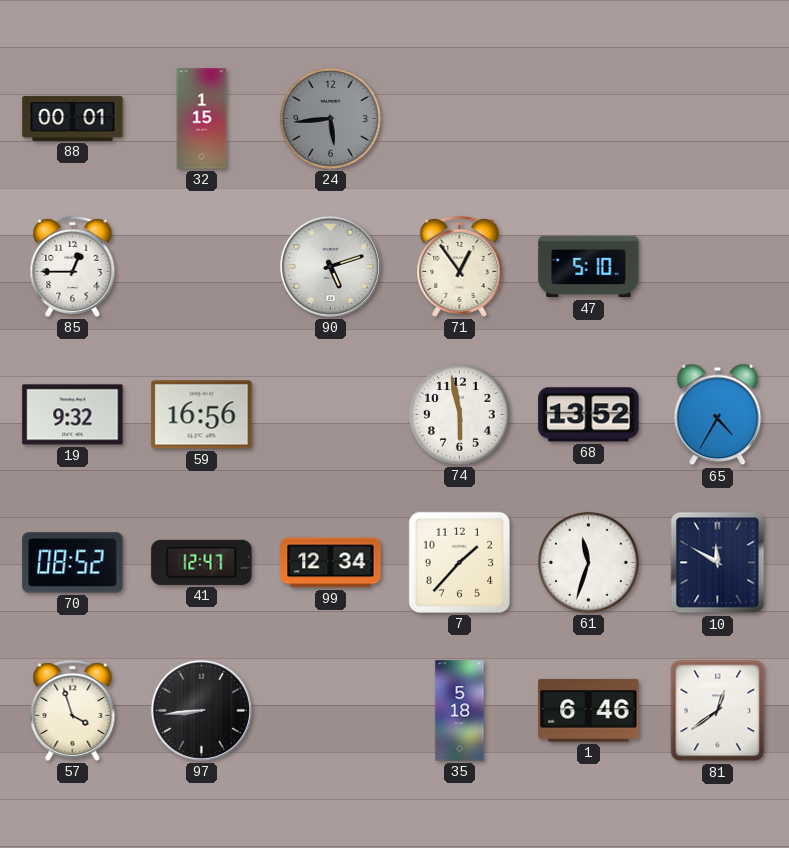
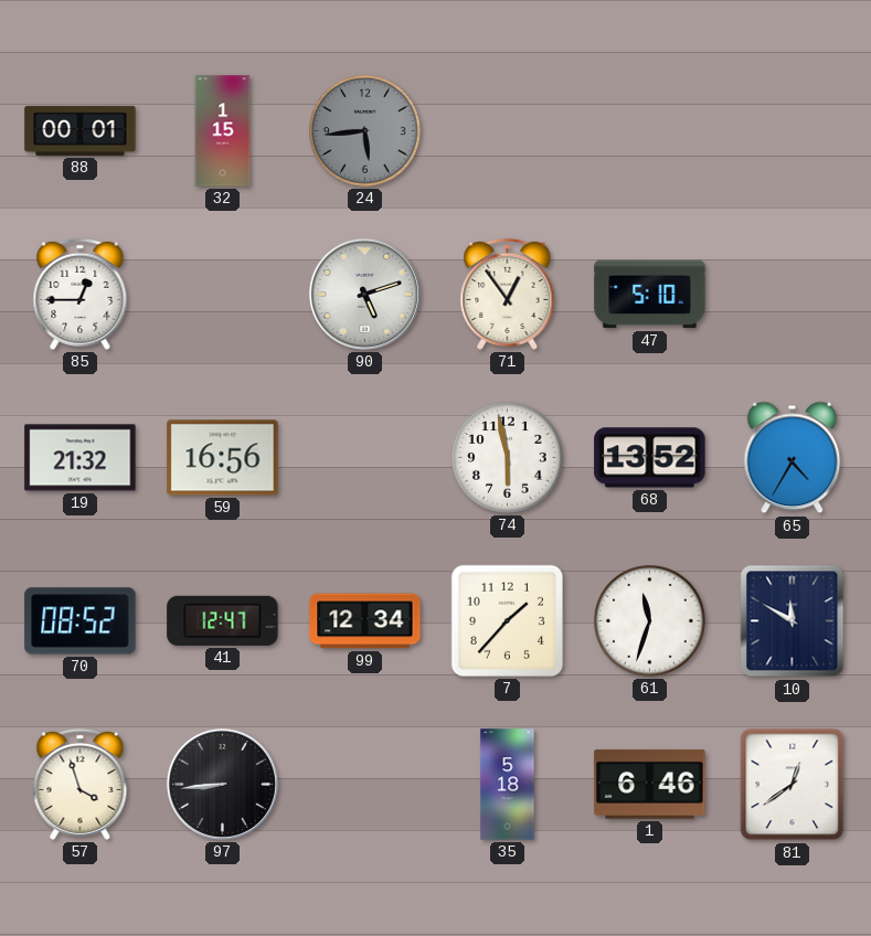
19: 9:32 -> 21:32 (81, 458)
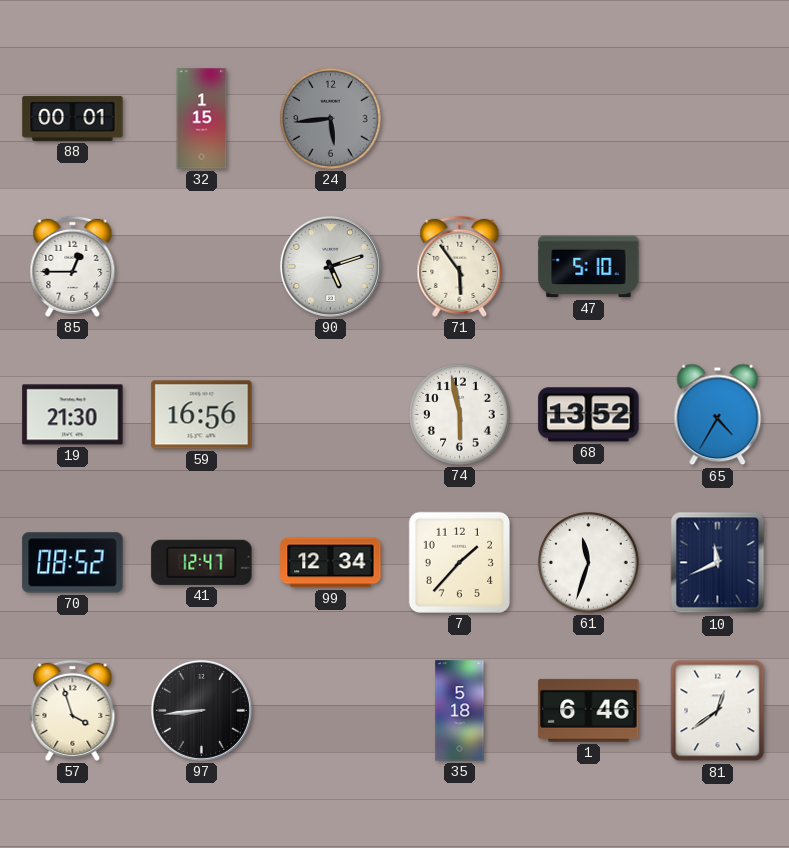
71: 12:54 -> 5:54 (460, 266)
19: 21:32 -> 21:30 (73, 415)
10: 11:50 -> 11:41 (718, 563)
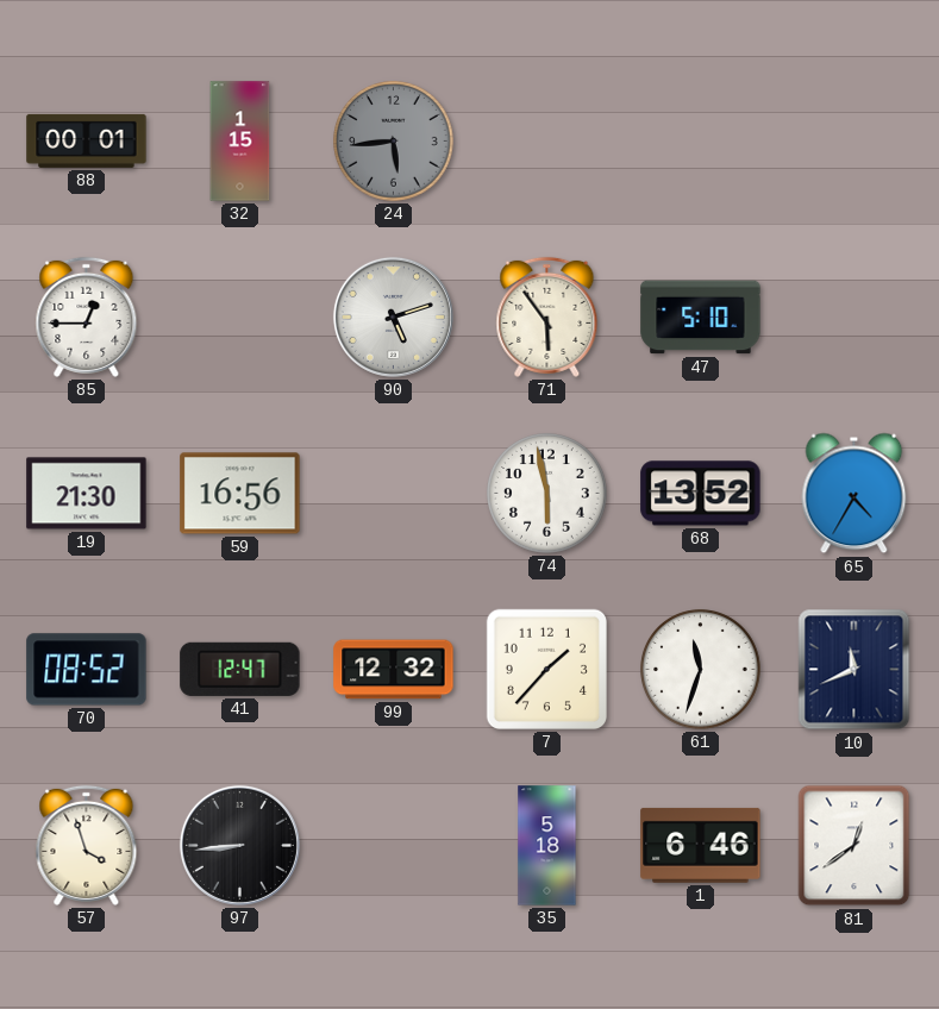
99: 12:34 -> 12:32 (394, 670)
